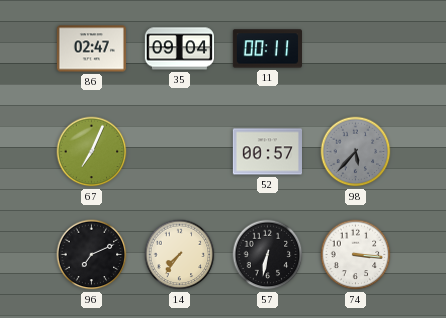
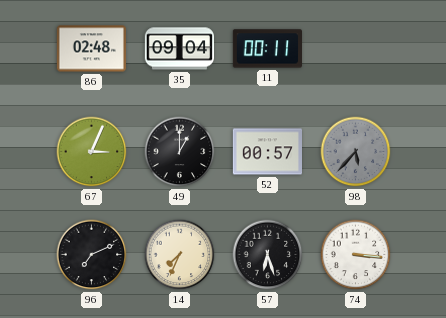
86: 02:47 -> 02:48 (91, 49)
67: 7:04 -> 3:04 (92, 152)
49: none -> 1:00 (180, 152)
14: 7:36 -> 7:34 (180, 255)
57: 6:32 -> 6:27 (268, 255)
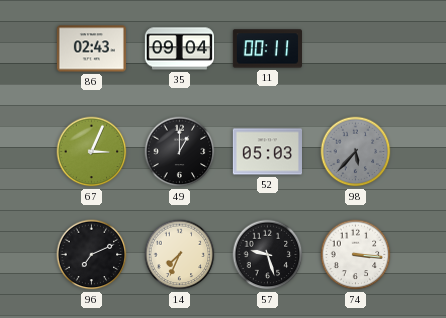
86: 02:48 -> 02:43 (91, 49)
52: 00:57 -> 05:03 (267, 152)
57: 6:27 -> 9:27 (268, 255)
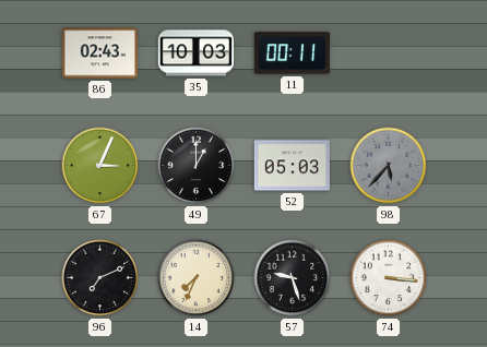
35: 09:04 -> 10:03 (195, 53)
